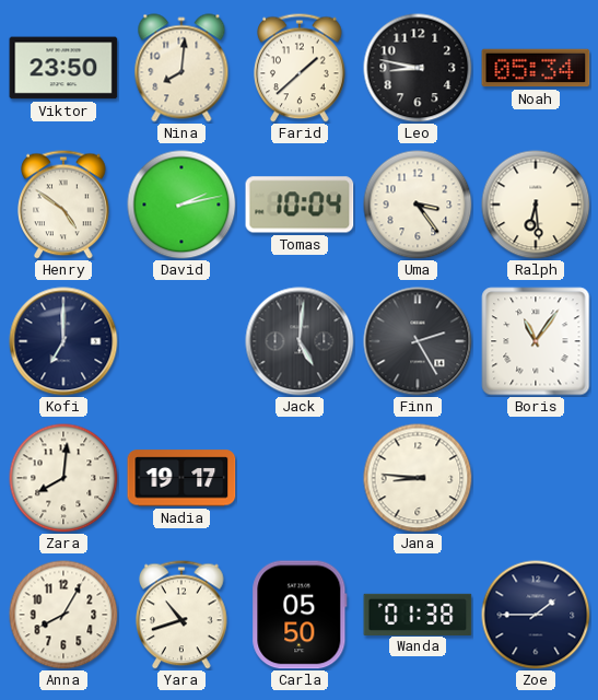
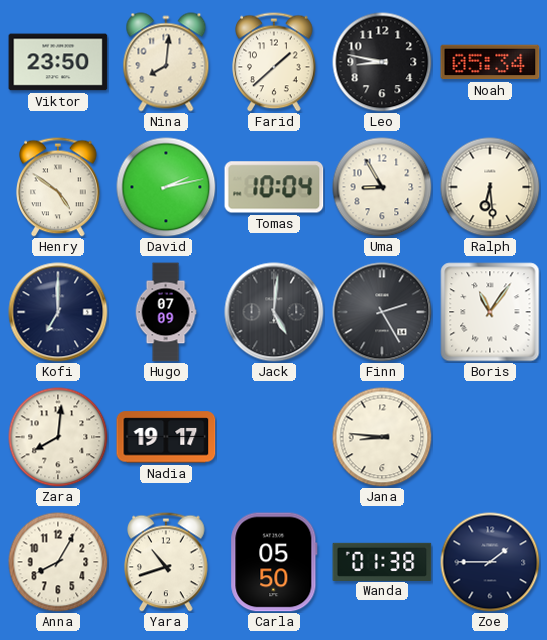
Uma: 3:24 -> 8:55 (382, 187)
Hugo: none -> 07:09 (166, 312)
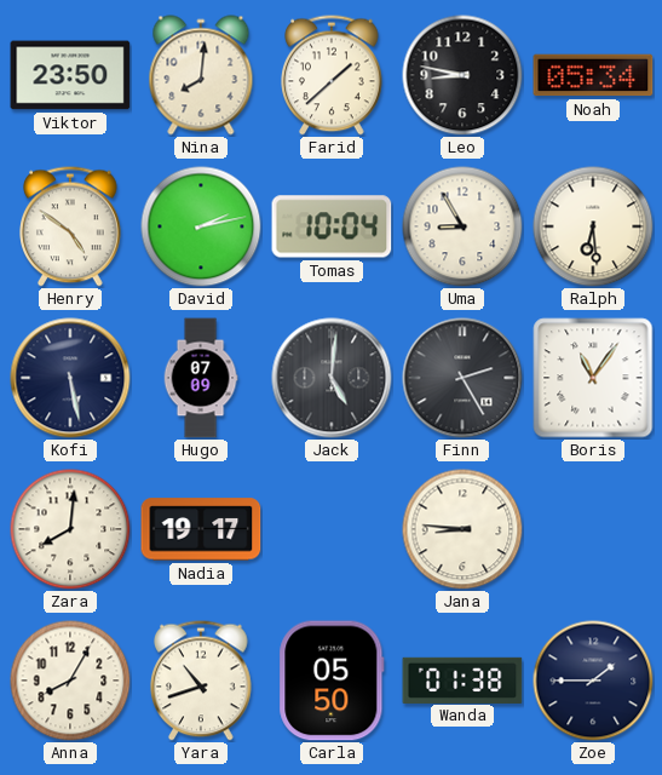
Kofi: 7:00 -> 5:28 (70, 378)
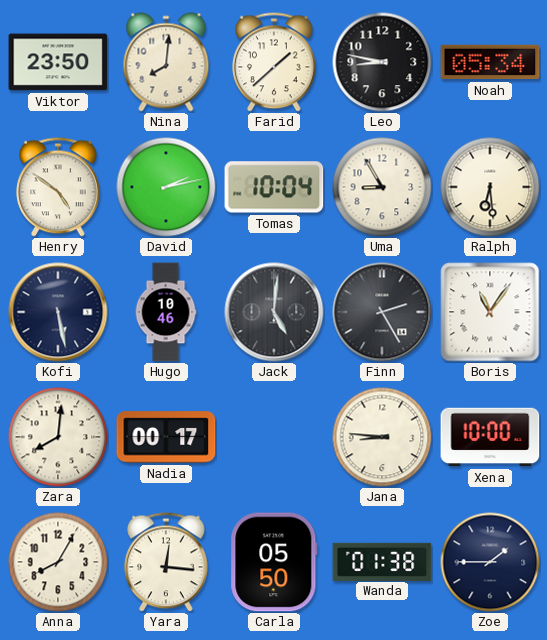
Hugo: 07:09 -> 10:46 (166, 312)
Nadia: 19:17 -> 00:17 (166, 437)
Xena: none -> 10:00 (490, 437)
Yara: 10:42 -> 12:16 (166, 562)
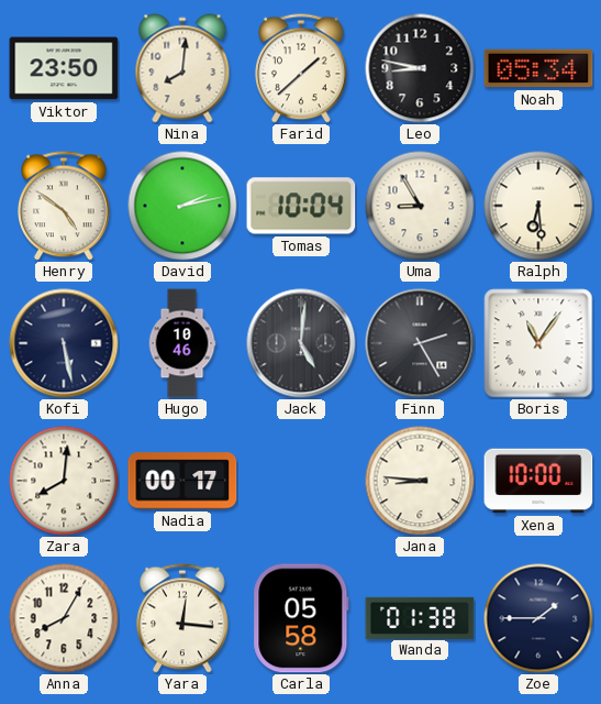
Carla: 05:50 -> 05:58 (301, 618)
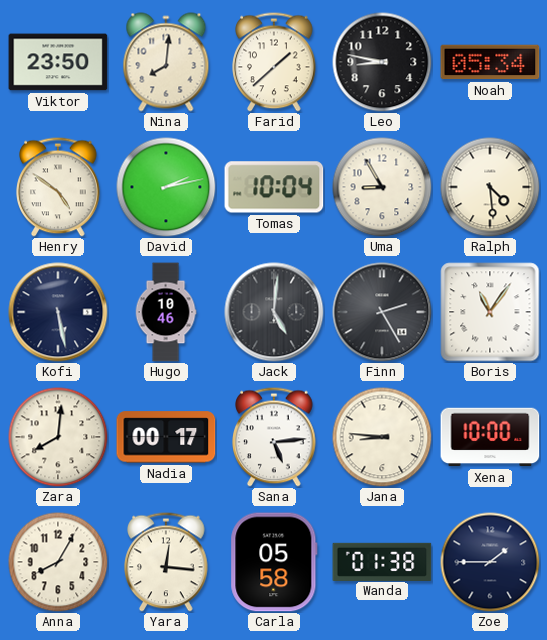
Ralph: 6:29 -> 4:29 (490, 187)
Sana: none -> 5:14 (274, 437)
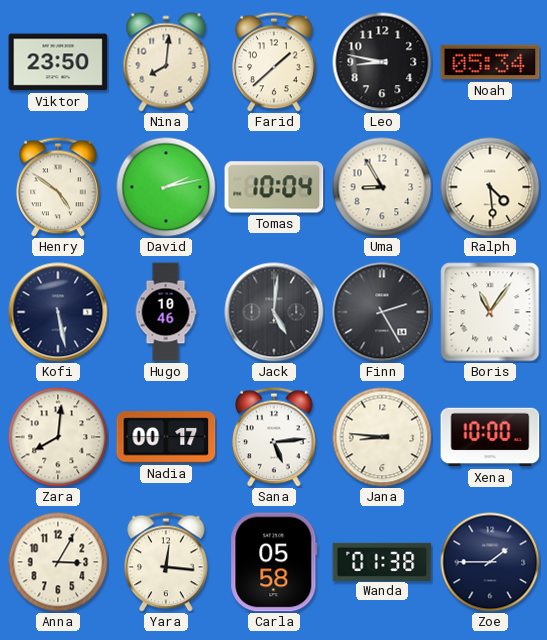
Anna: 8:05 -> 3:05 (58, 562)
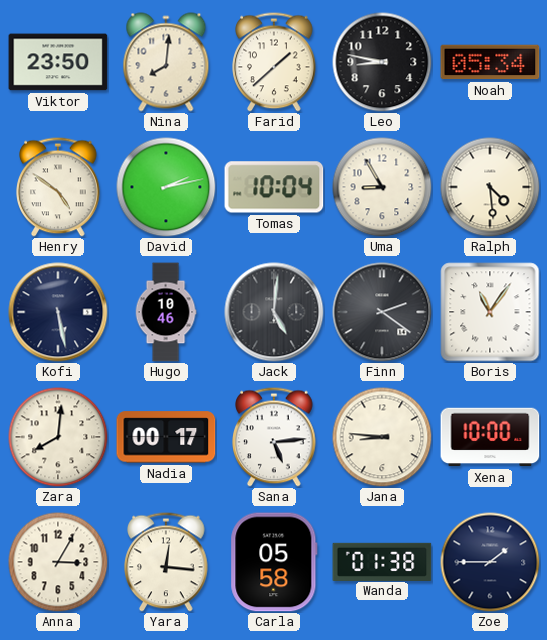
Finn: 2:25 -> 2:21 (382, 312)
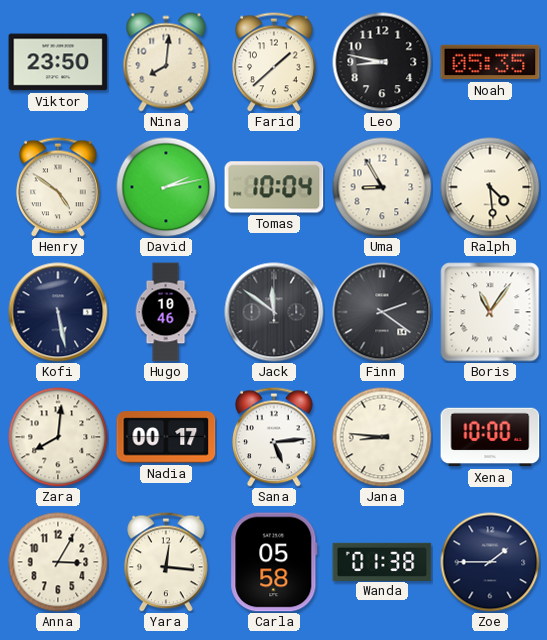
Noah: 05:34 -> 05:35 (490, 62)
Jack: 5:01 -> 11:51 (274, 312)
